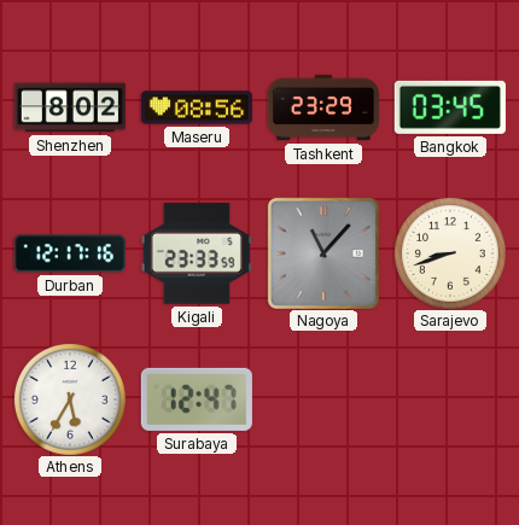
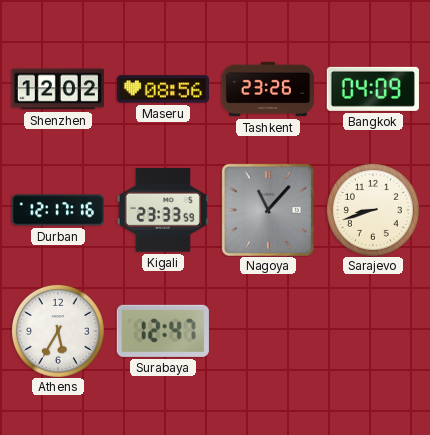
Shenzhen: 8:02 -> 12:02 (58, 89)
Tashkent: 23:29 -> 23:26 (267, 89)
Bangkok: 03:45 -> 04:09 (373, 89)
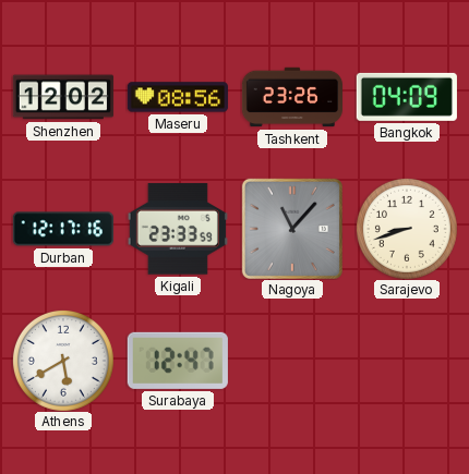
Athens: 5:35 -> 5:40 (63, 361)
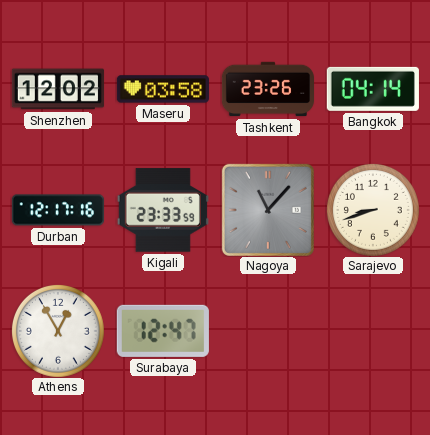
Maseru: 08:56 -> 03:58 (163, 89)
Bangkok: 04:09 -> 04:14 (373, 89)
Athens: 5:40 -> 12:55 (58, 331)
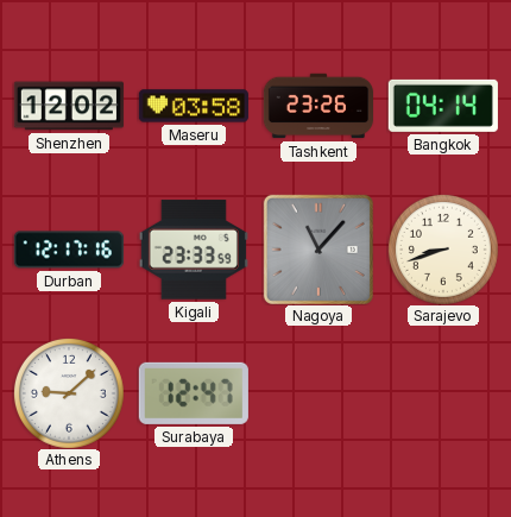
Athens: 12:55 -> 9:08 (69, 393)
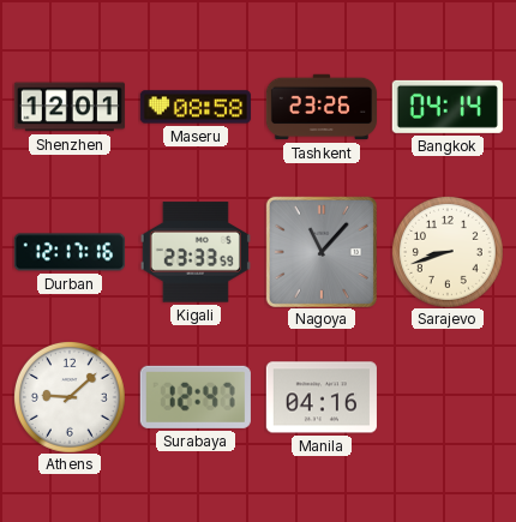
Shenzhen: 12:02 -> 12:01 (70, 107)
Maseru: 03:58 -> 08:58 (196, 107)
Manila: none -> 04:16 (322, 397)
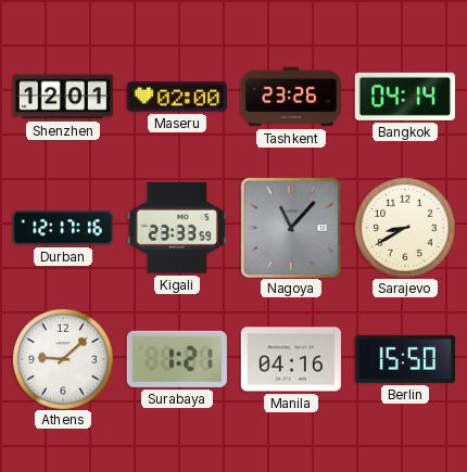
Maseru: 08:58 -> 02:00 (177, 97)
Sarajevo: 8:42 -> 8:40 (405, 228)
Surabaya: 12:47 -> 1:21 (177, 359)
Berlin: none -> 15:50 (405, 359)
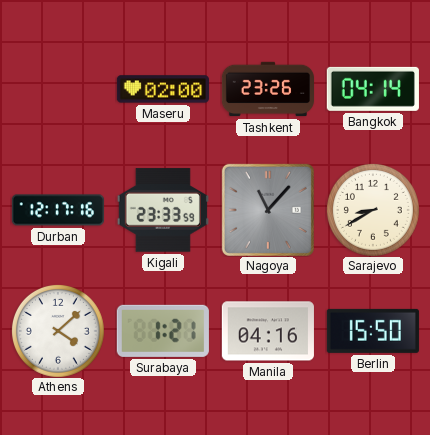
Shenzhen: 12:01 -> none (63, 97)
Athens: 9:08 -> 4:08 (58, 331)
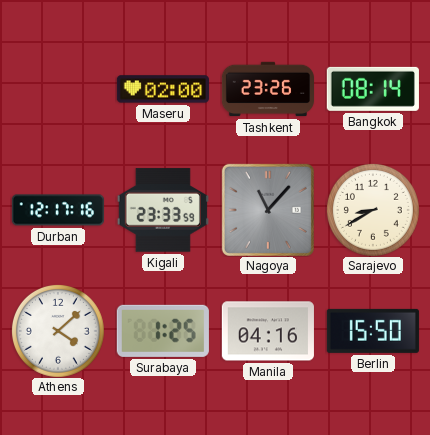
Bangkok: 04:14 -> 08:14 (373, 89)
Surabaya: 1:21 -> 1:25 (163, 331)
